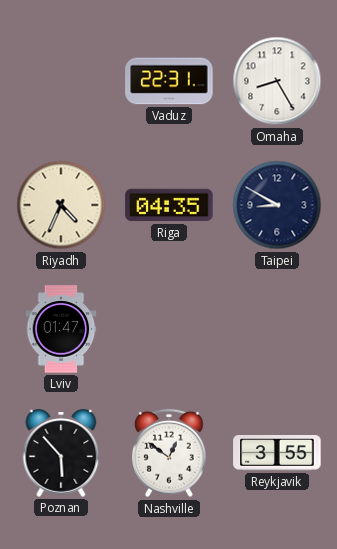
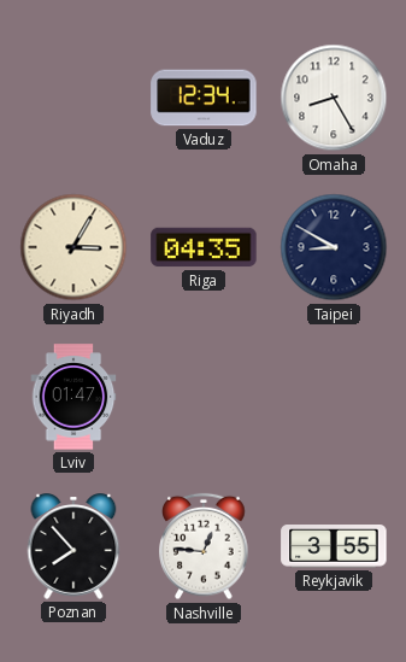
Vaduz: 22:31 -> 12:34 (204, 98)
Riyadh: 4:34 -> 3:05 (73, 247)
Poznan: 5:53 -> 7:53 (73, 546)
Nashville: 12:51 -> 12:46 (204, 546)
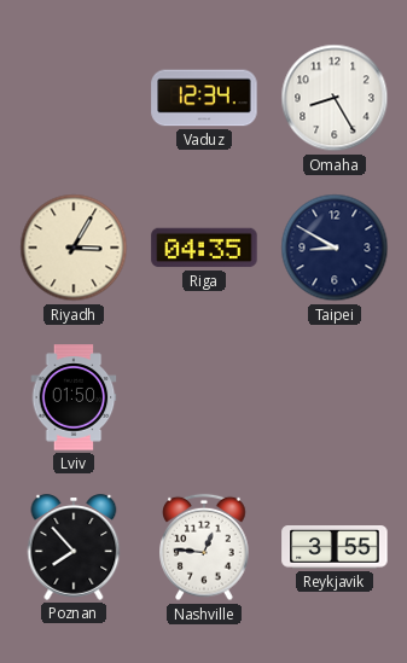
Lviv: 01:47 -> 01:50 (74, 397)
